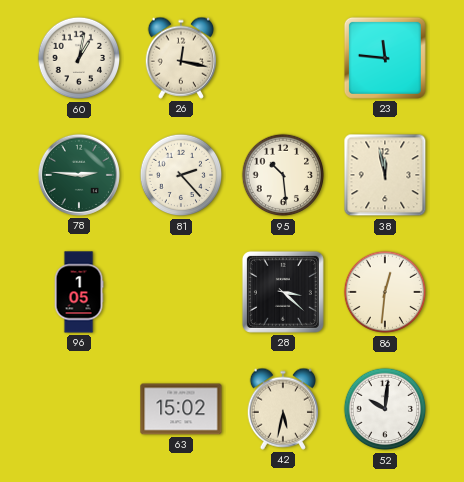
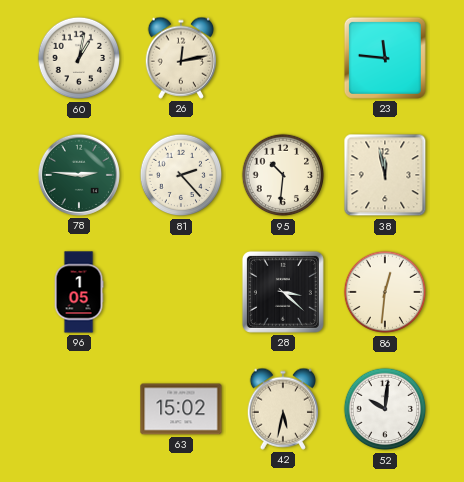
26: 12:17 -> 12:13 (180, 58)
95: 10:29 -> 10:31 (283, 175)
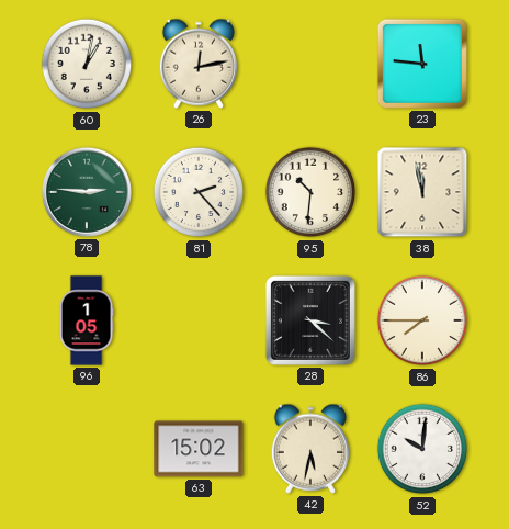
86: 12:31 -> 7:45 (422, 320)
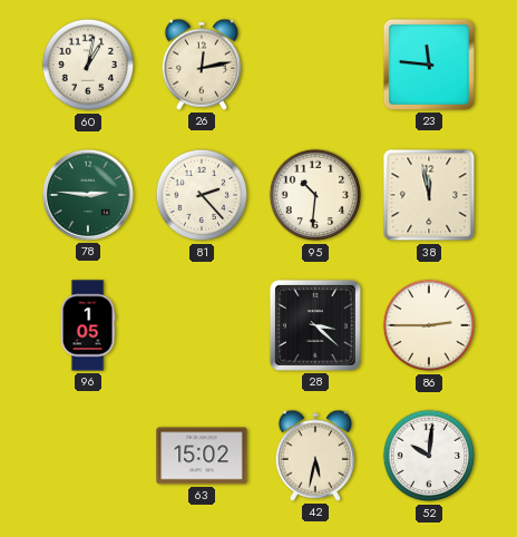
86: 7:45 -> 2:45 (429, 325)
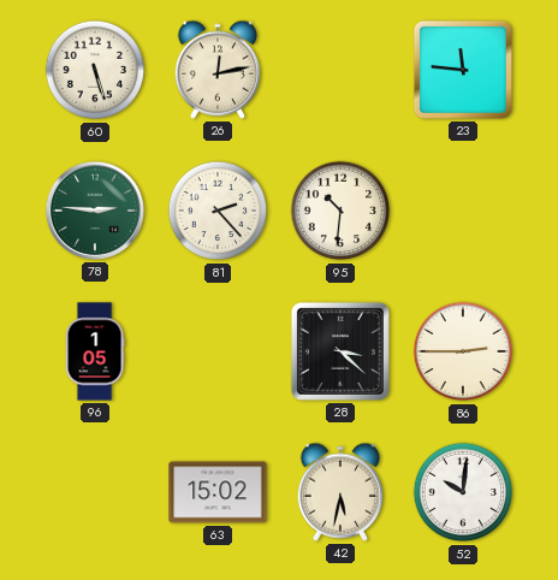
60: 1:02 -> 5:27 (95, 70)
38: 11:58 -> none (429, 195)
